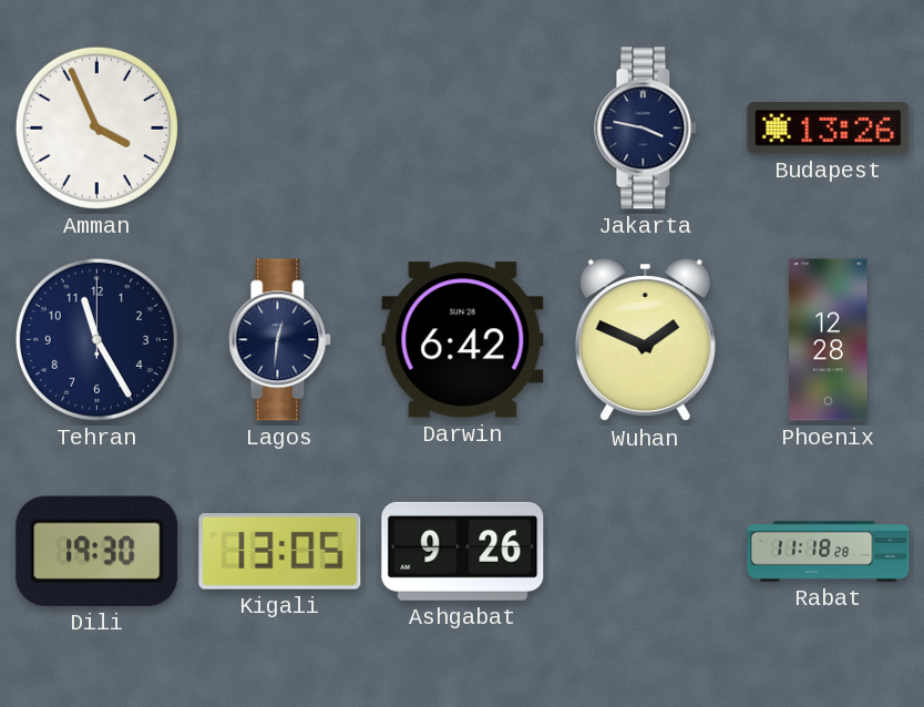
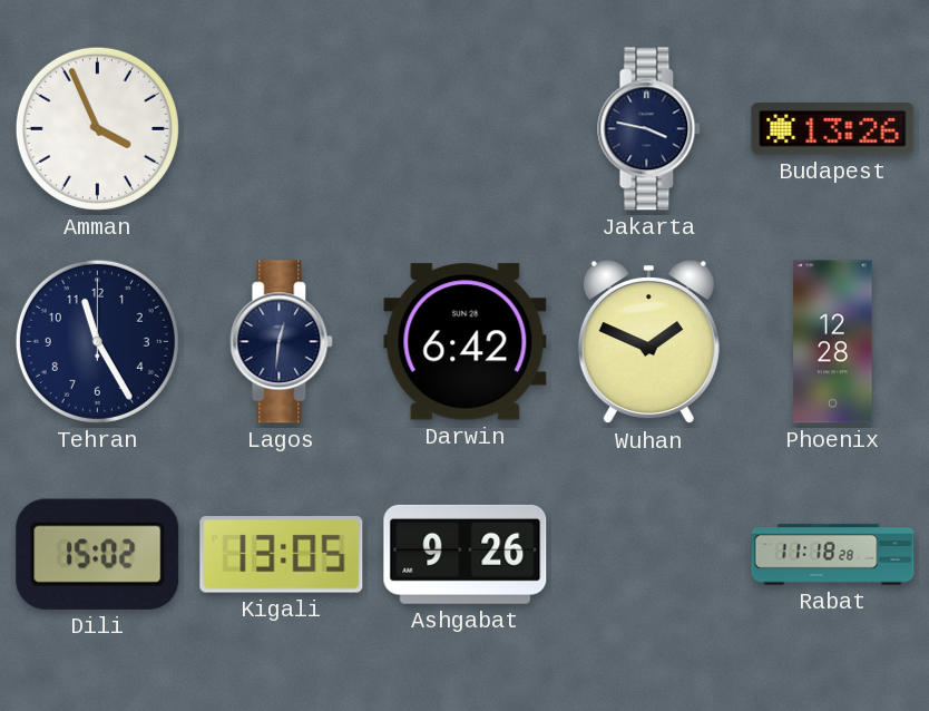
Dili: 19:30 -> 15:02 (98, 554)
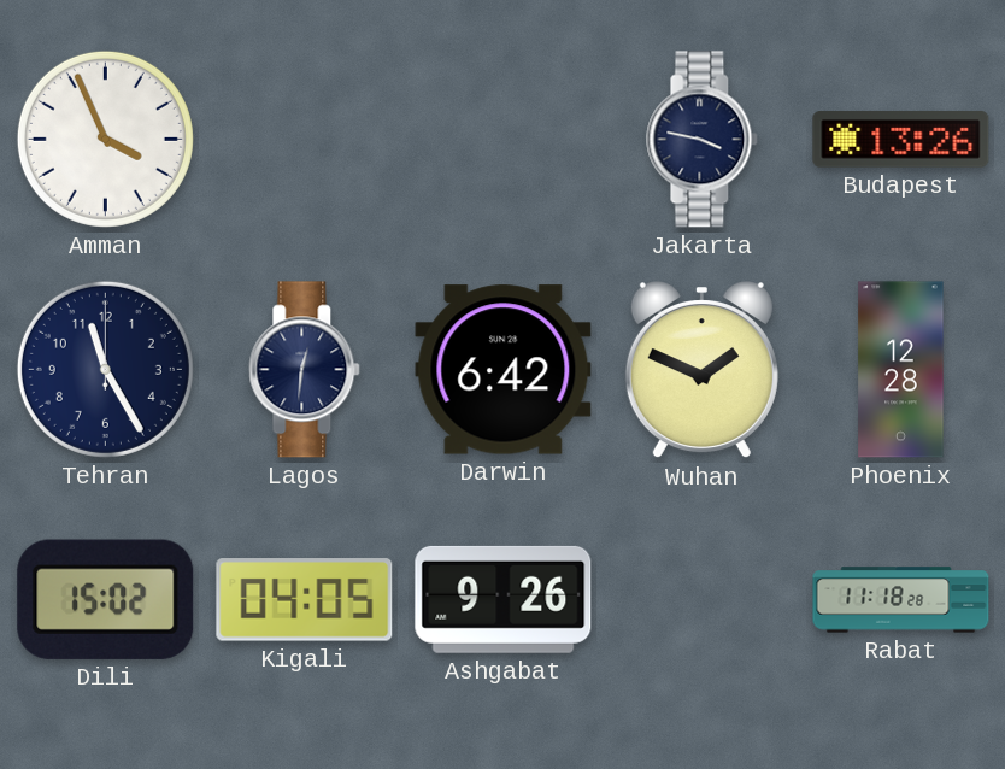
Kigali: 13:05 -> 04:05 (305, 600)
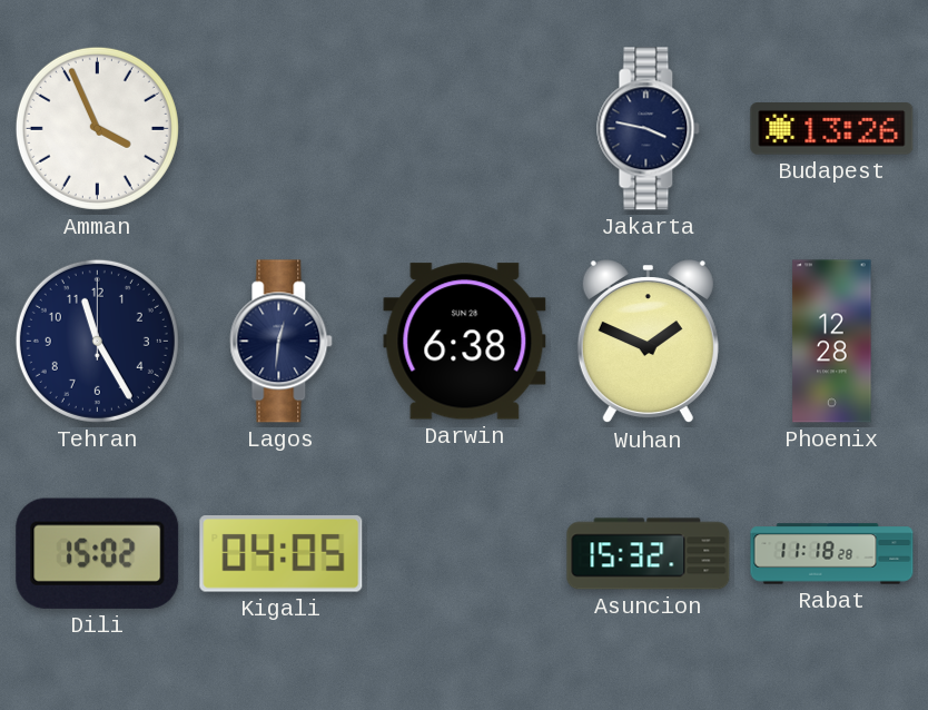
Darwin: 6:42 -> 6:38 (465, 342)
Ashgabat: 9:26 -> none (504, 599)
Asuncion: none -> 15:32 (649, 554)
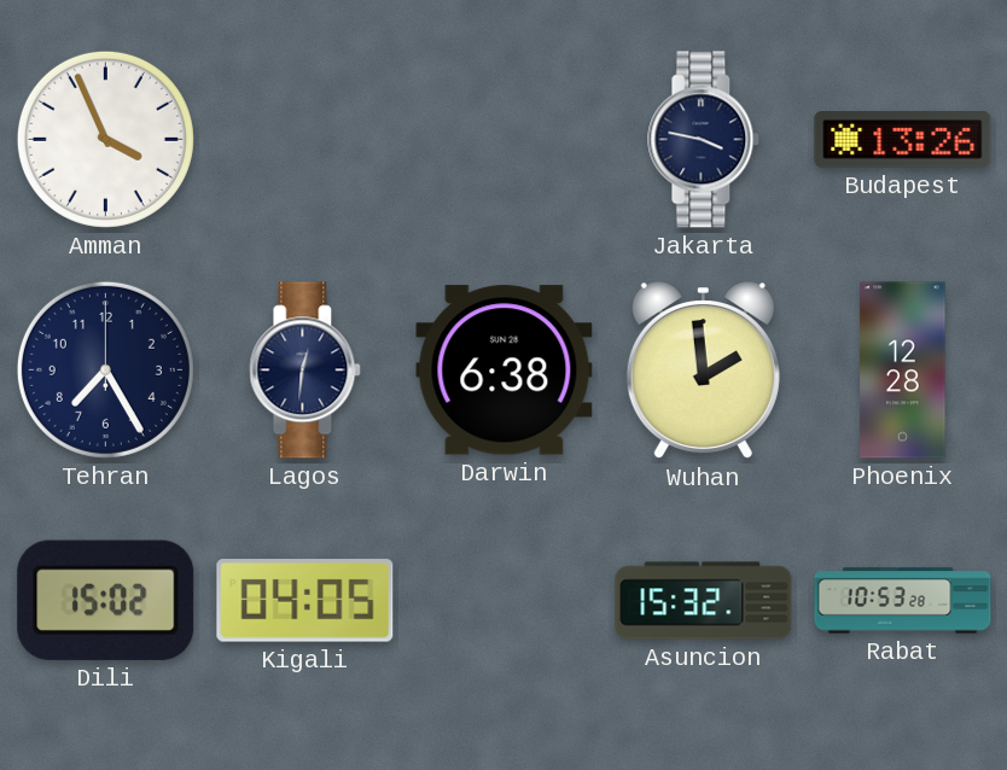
Tehran: 11:25 -> 7:25 (105, 369)
Wuhan: 1:49 -> 1:59 (703, 372)
Rabat: 11:18 -> 10:53 (903, 601)
